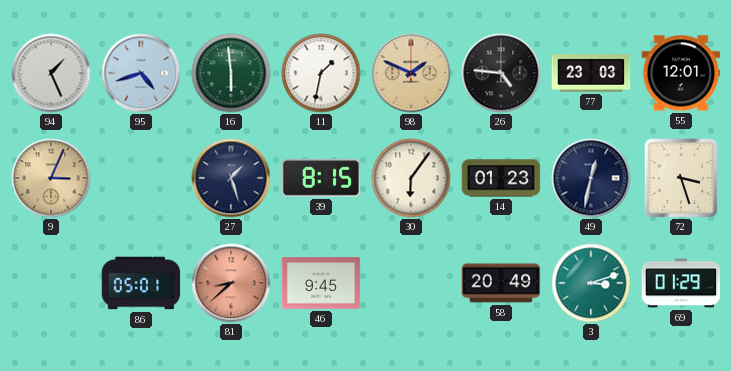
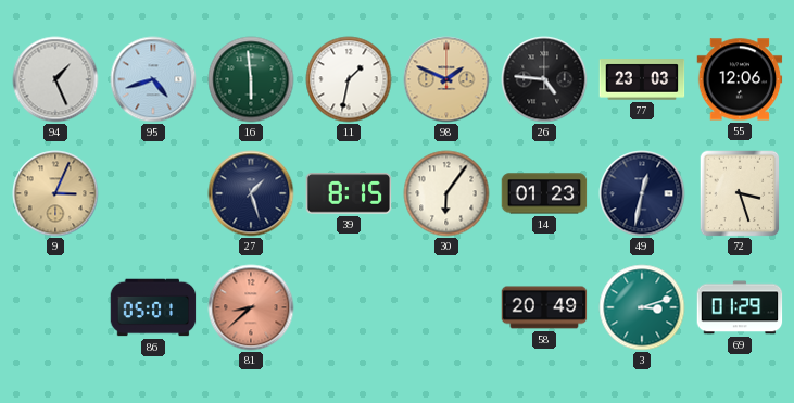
55: 12:01 -> 12:06 (740, 79)
46: 9:45 -> none (321, 283)
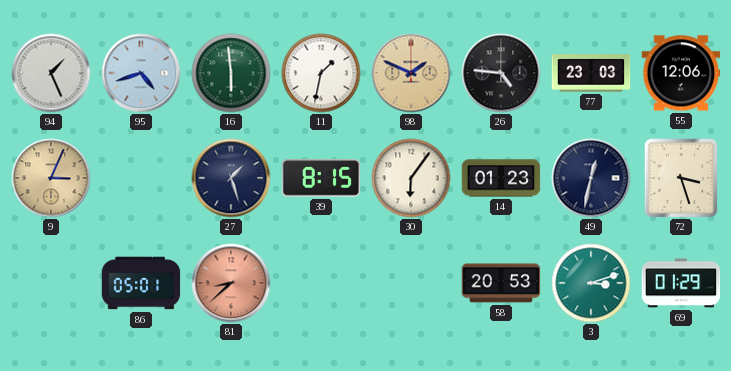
58: 20:49 -> 20:53 (501, 283)
